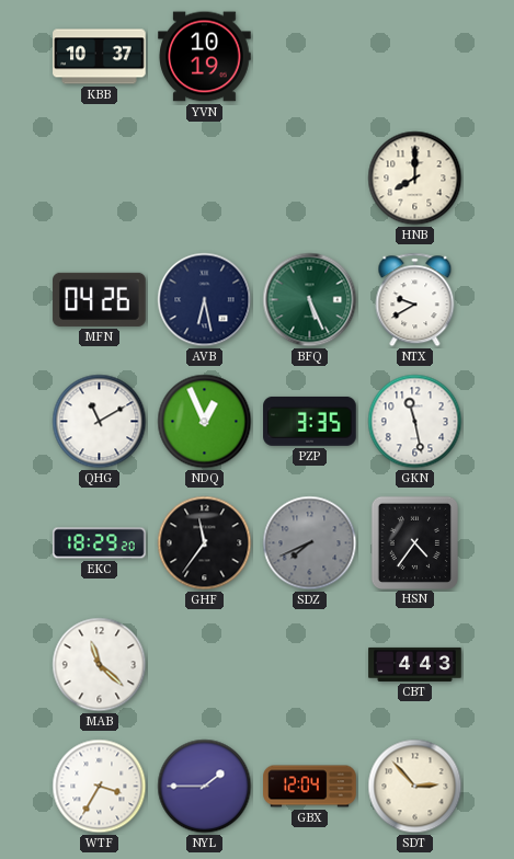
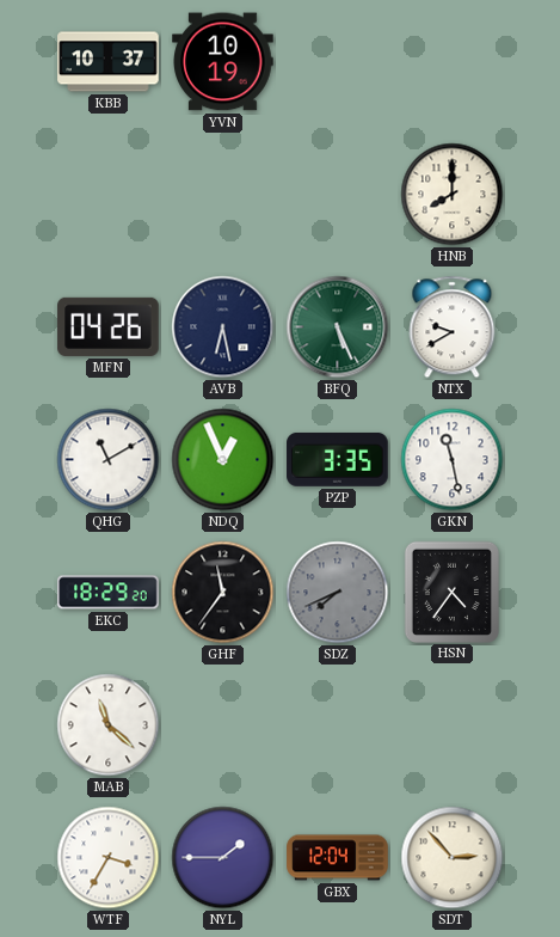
CBT: 4:43 -> none (415, 664)
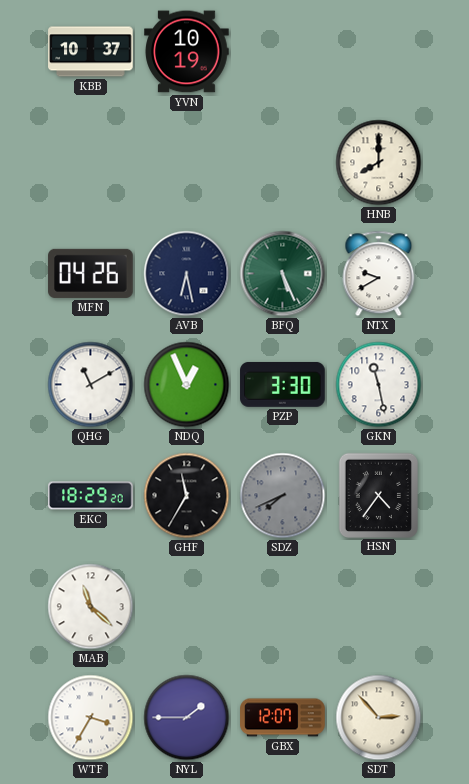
PZP: 3:35 -> 3:30 (283, 384)
GHF: 11:36 -> 11:35 (187, 496)
GBX: 12:04 -> 12:07 (283, 718)
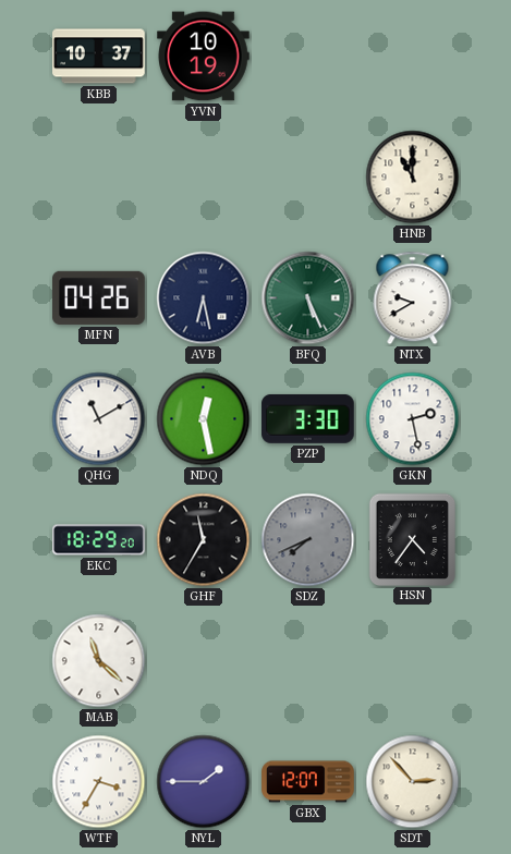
HNB: 8:00 -> 11:00 (413, 178)
NDQ: 12:56 -> 12:28 (204, 419)
GKN: 11:28 -> 2:28 (413, 419)
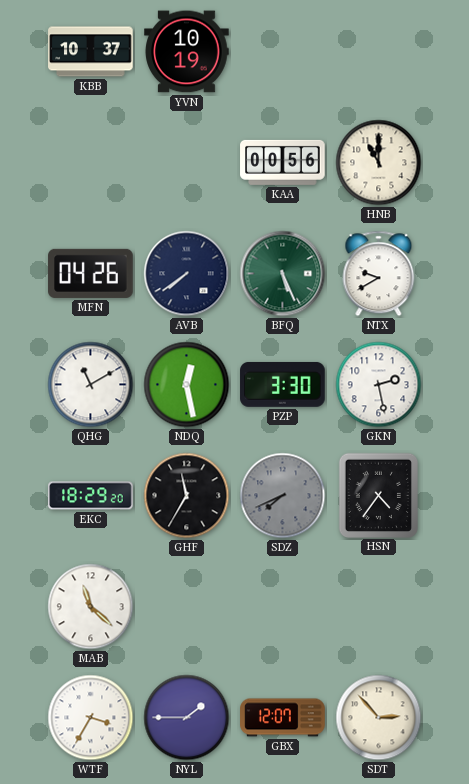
KAA: none -> 00:56 (283, 162)
AVB: 6:28 -> 7:39 (187, 274)
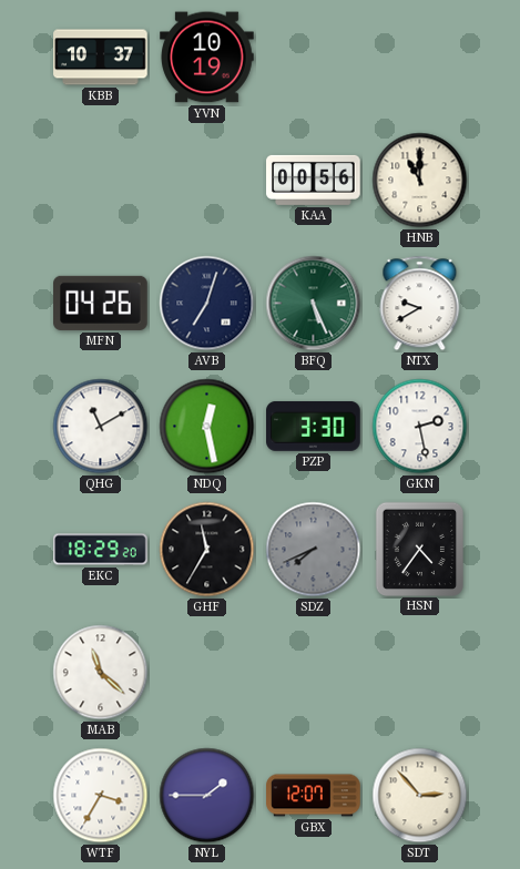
AVB: 7:39 -> 7:03 (207, 304)
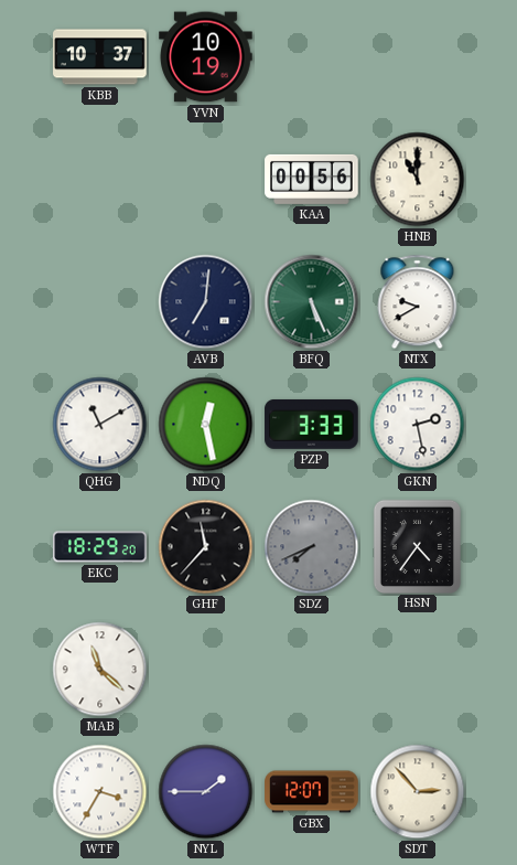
MFN: 04:26 -> none (101, 303)
AVB: 7:03 -> 7:01 (206, 302)
PZP: 3:30 -> 3:33 (312, 424)
GHF: 11:35 -> 11:37 (206, 547)
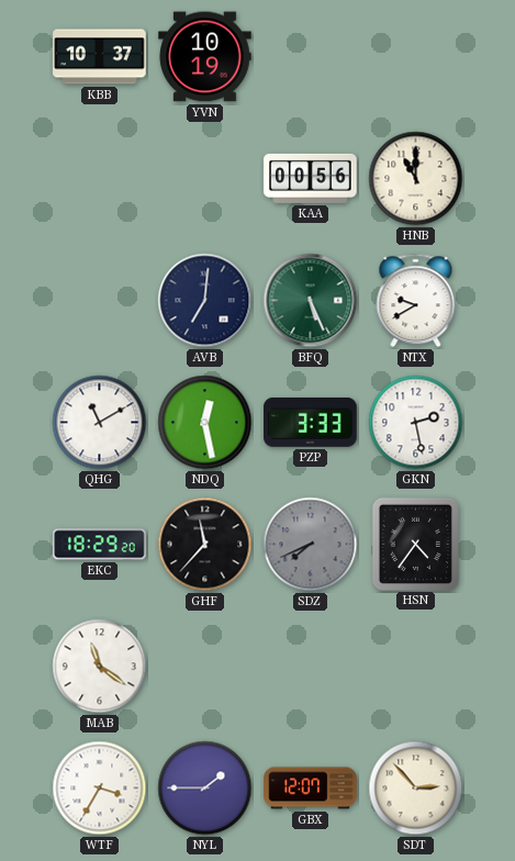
MAB: 11:22 -> 11:21 (100, 667)
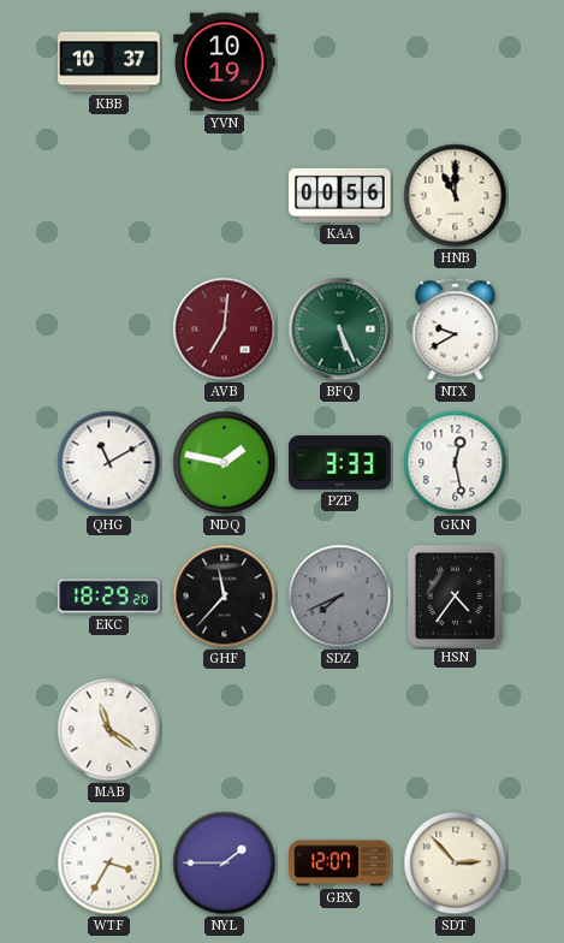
AVB dial: navy -> burgundy (225, 330)
NDQ: 12:28 -> 1:47 (225, 463)
GKN: 2:28 -> 12:28 (456, 463)
